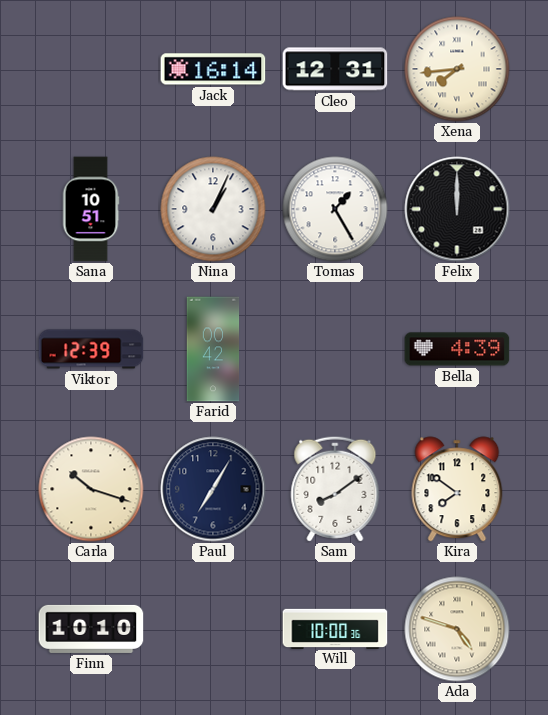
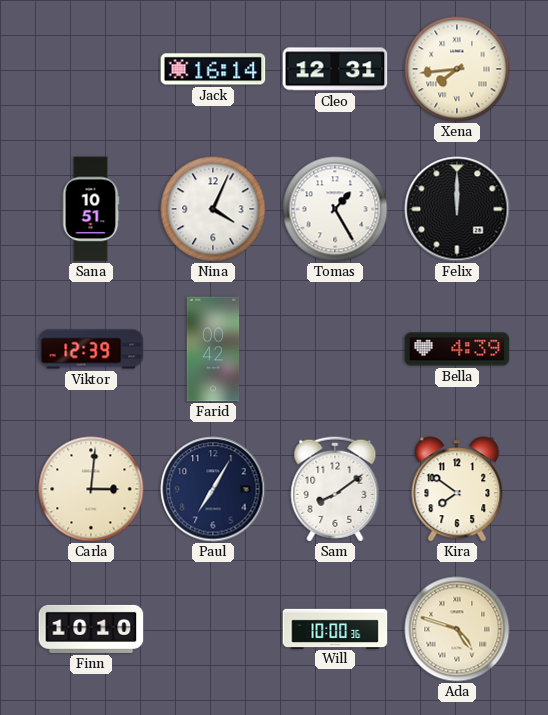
Nina: 1:04 -> 4:04 (213, 209)
Carla: 10:18 -> 3:01 (91, 489)
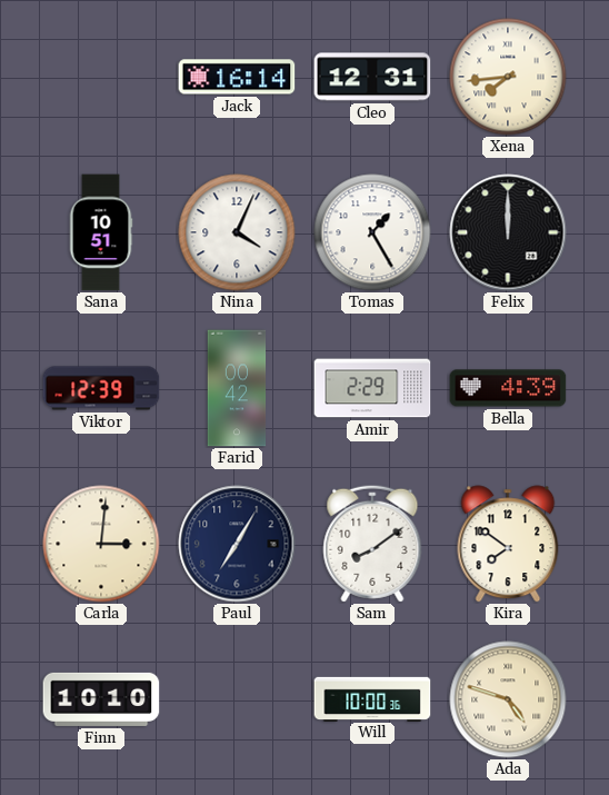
Amir: none -> 2:29 (372, 388)
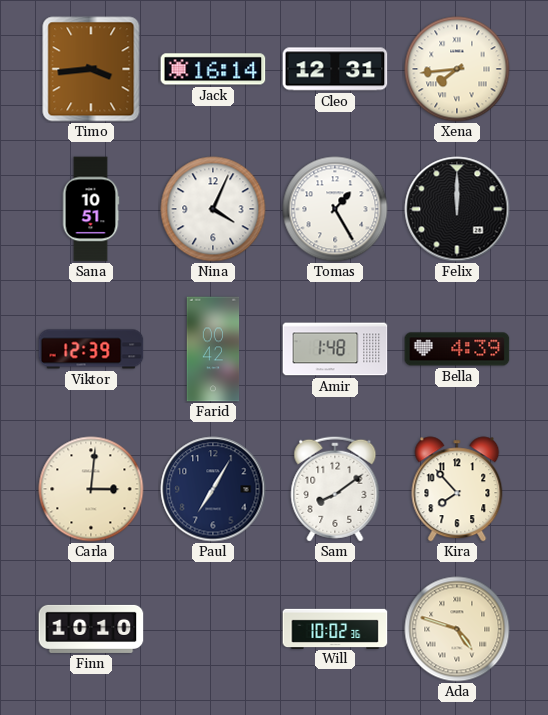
Timo: none -> 3:44 (91, 69)
Amir: 2:29 -> 1:48 (335, 349)
Kira: 7:51 -> 7:53 (457, 489)
Will: 10:00 -> 10:02 (335, 628)
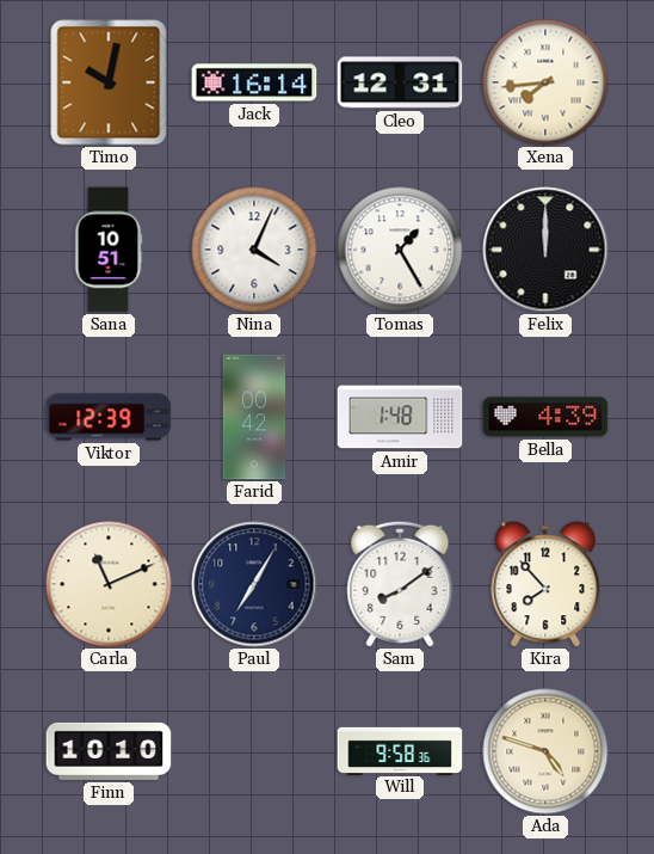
Timo: 3:44 -> 10:02 (109, 82)
Carla: 3:01 -> 11:11 (109, 584)
Will: 10:02 -> 9:58 (400, 750)
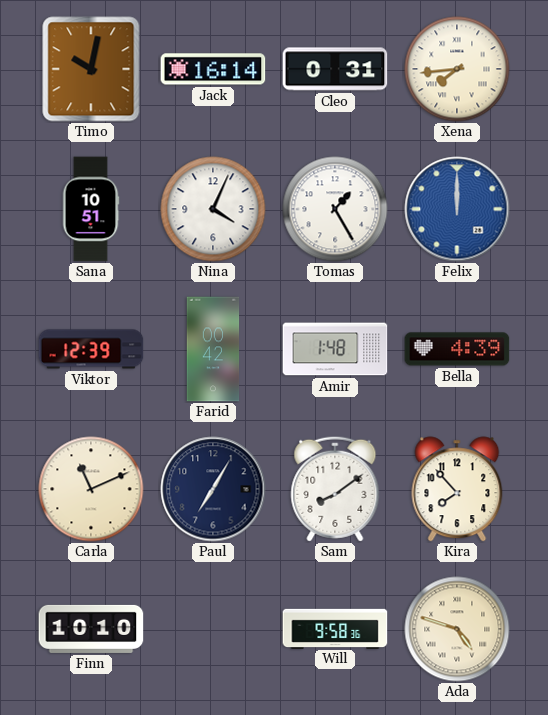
Cleo: 12:31 -> 0:31 (335, 69)
Felix dial: black -> blue (457, 209)
